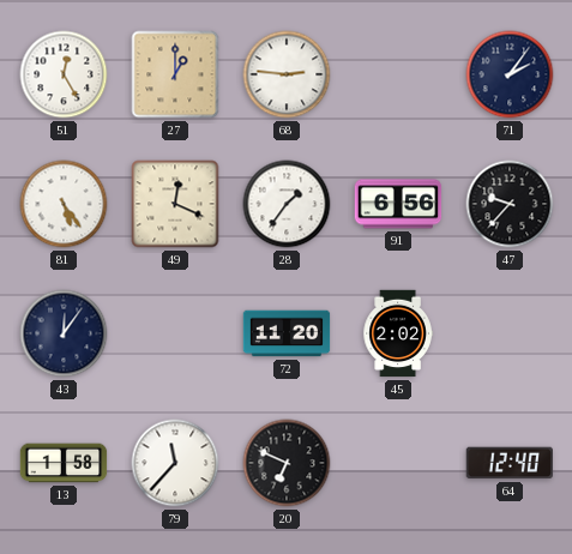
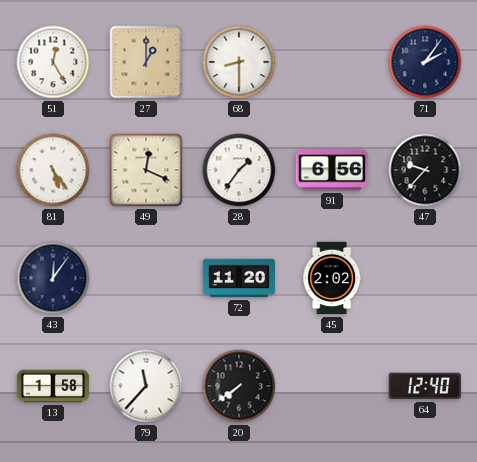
68: 2:46 -> 8:30 (239, 62)
20: 6:49 -> 7:39 (239, 386)
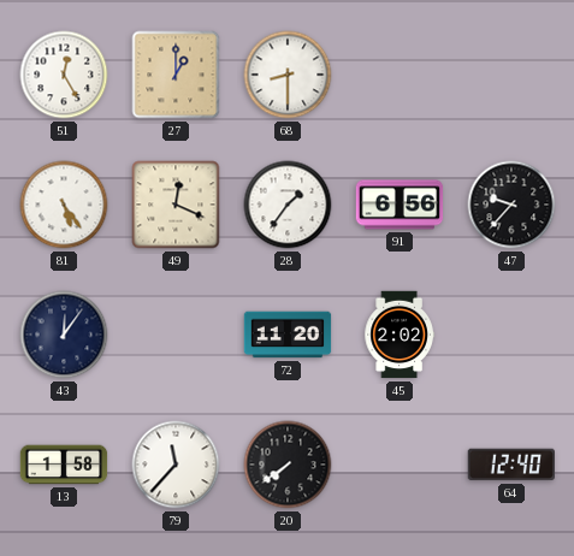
71: 2:06 -> none (425, 62)
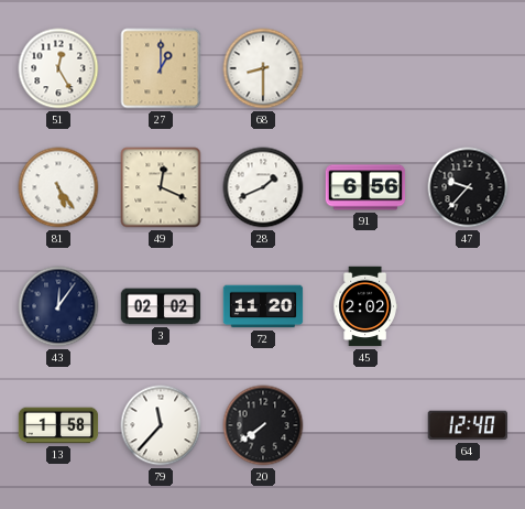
28: 1:36 -> 1:41 (263, 187)
3: none -> 02:02 (161, 306)
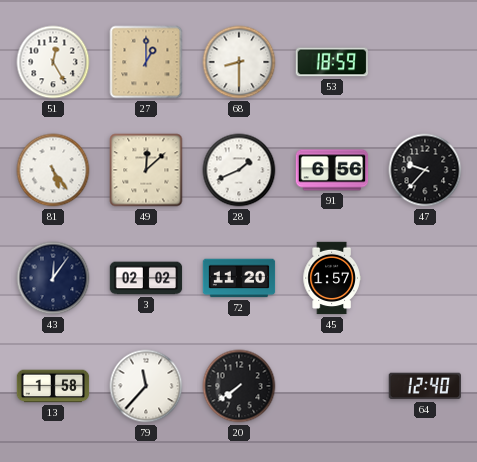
53: none -> 18:59 (331, 62)
49: 12:19 -> 12:08 (146, 170)
45: 2:02 -> 1:57 (332, 278)
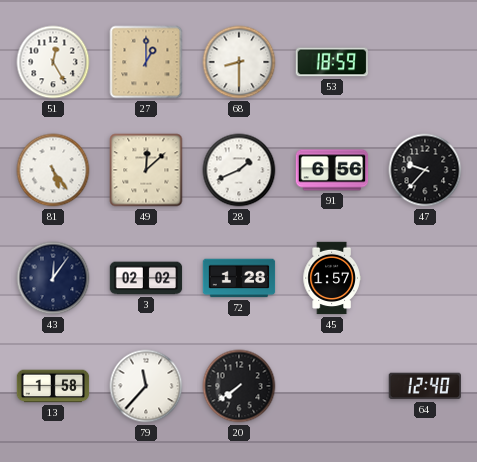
72: 11:20 -> 1:28 (239, 278)
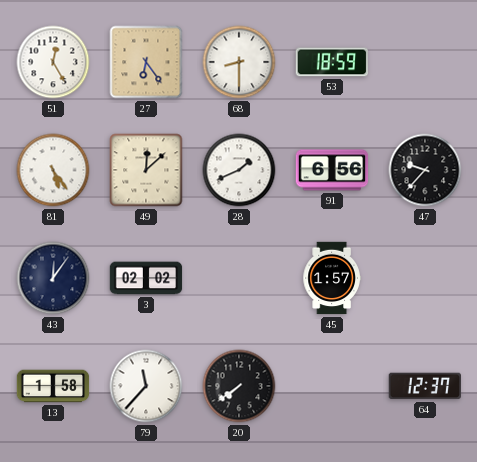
27: 1:00 -> 6:24 (146, 62)
72: 1:28 -> none (239, 278)
64: 12:40 -> 12:37 (424, 386)
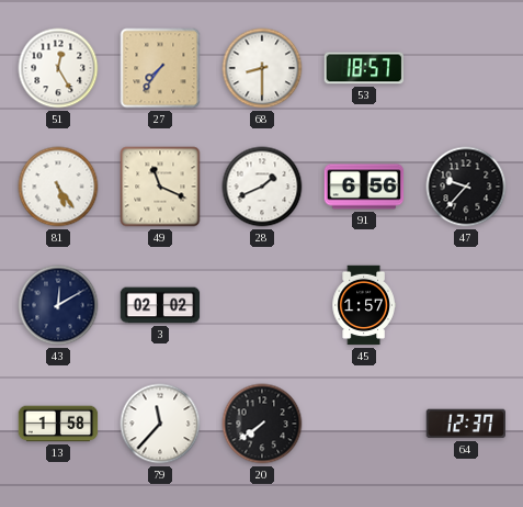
27: 6:24 -> 7:36 (160, 68)
53: 18:59 -> 18:57 (363, 68)
49: 12:08 -> 11:19 (160, 187)
43: 12:06 -> 12:10 (58, 305)
